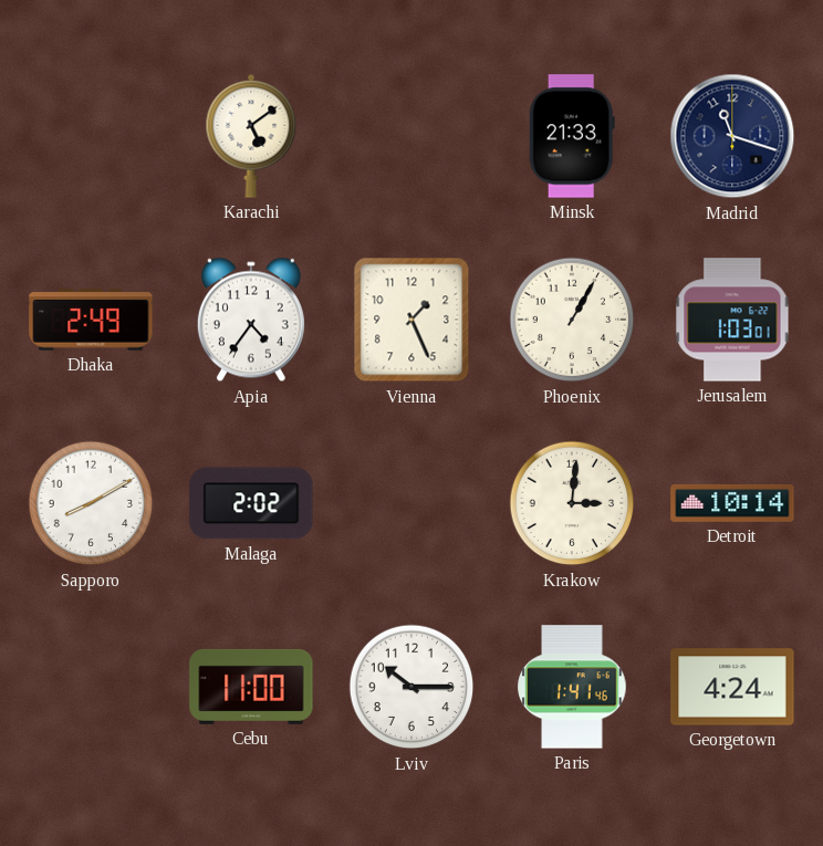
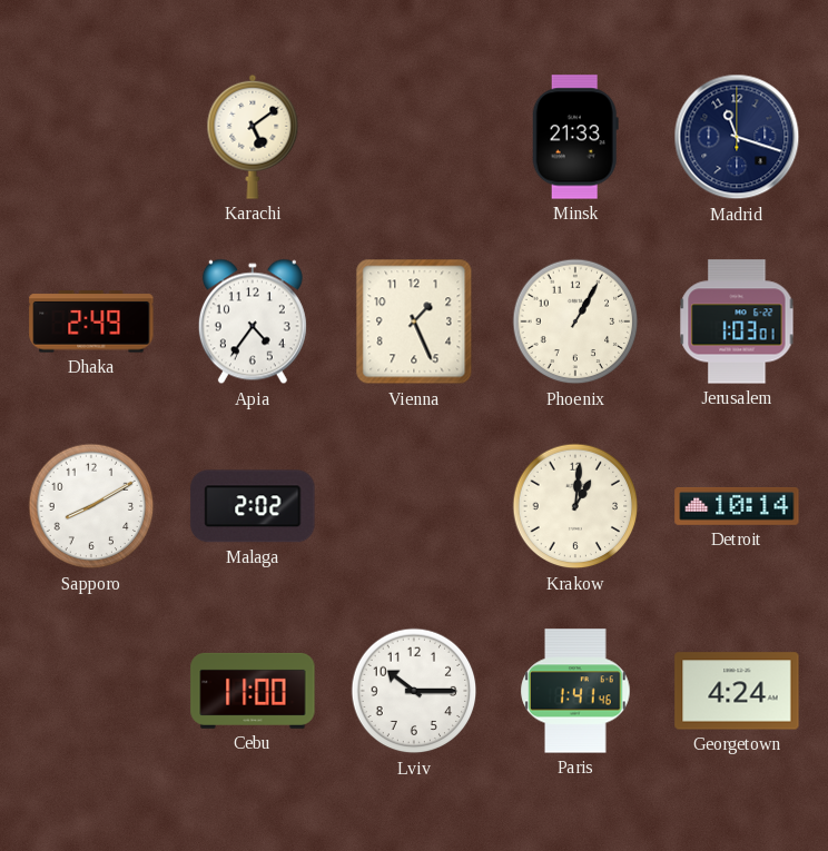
Krakow: 3:01 -> 1:01 (575, 506)
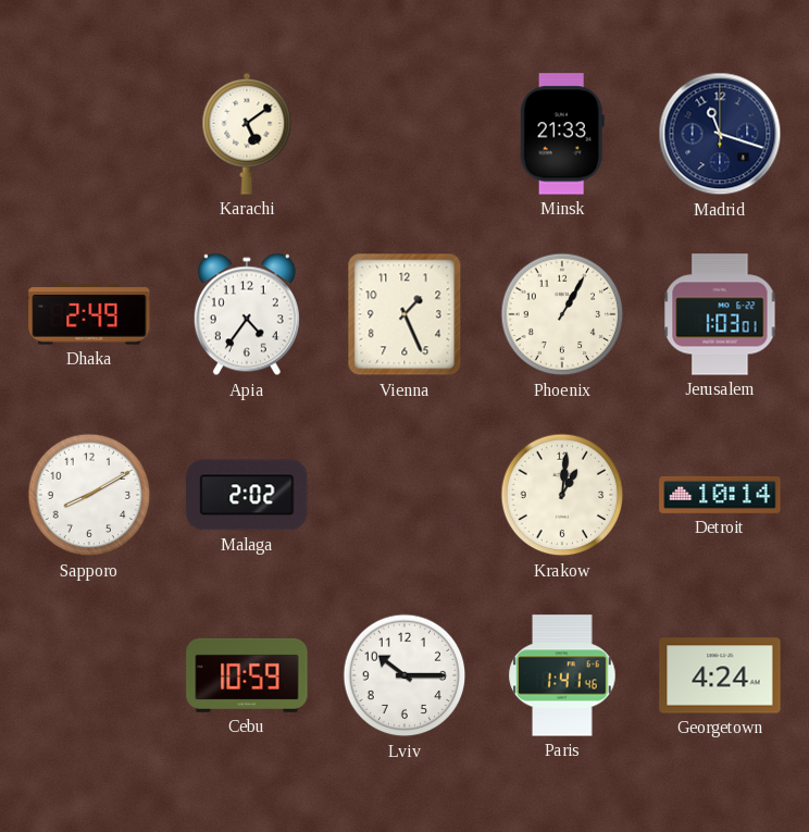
Cebu: 11:00 -> 10:59 (247, 675)
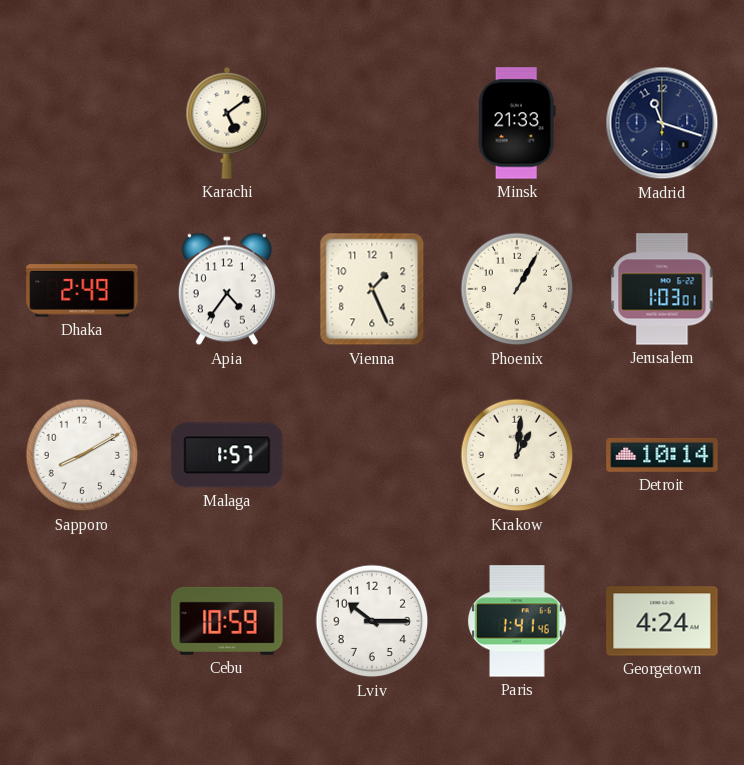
Malaga: 2:02 -> 1:57 (227, 455)
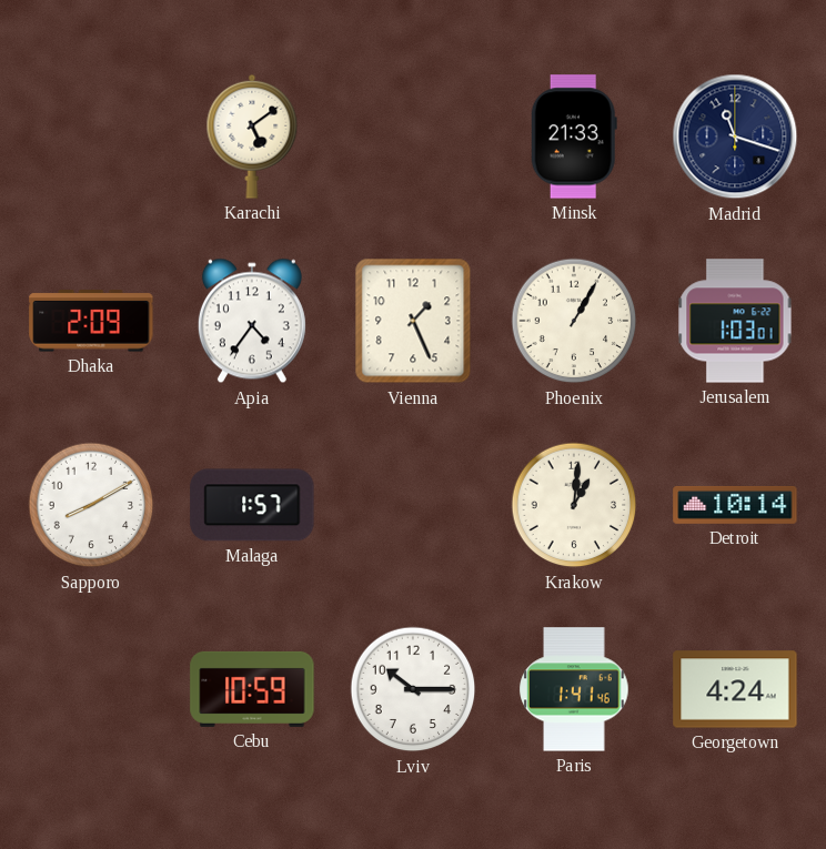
Dhaka: 2:49 -> 2:09 (91, 321)
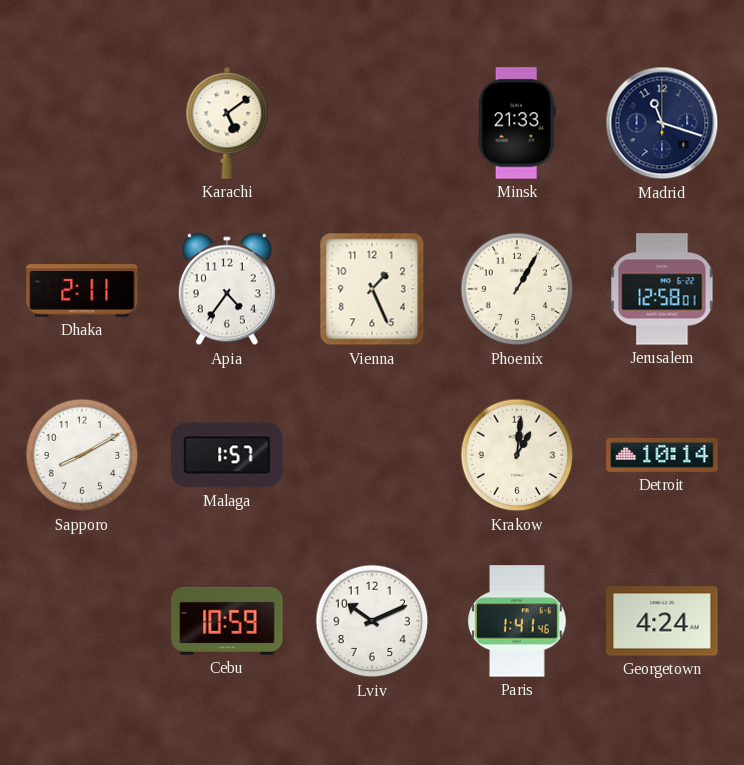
Dhaka: 2:09 -> 2:11 (82, 289)
Jerusalem: 1:03 -> 12:58 (662, 289)
Lviv: 10:15 -> 10:11 (372, 621)
